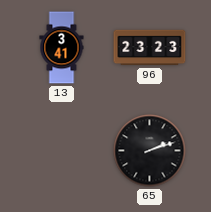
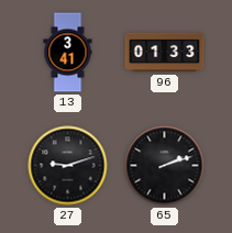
96: 23:23 -> 01:33 (165, 53)
27: none -> 9:12 (68, 166)
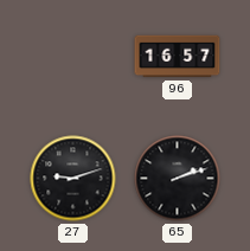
13: 3:41 -> none (68, 53)
96: 01:33 -> 16:57 (178, 57)
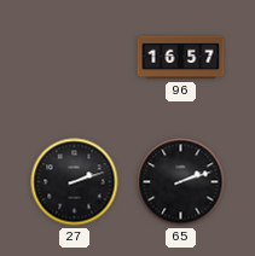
27: 9:12 -> 2:12 (75, 182)
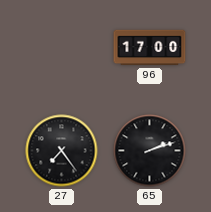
96: 16:57 -> 17:00 (150, 48)
27: 2:12 -> 7:24 (62, 151)
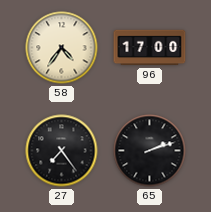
58: none -> 4:36 (62, 48)
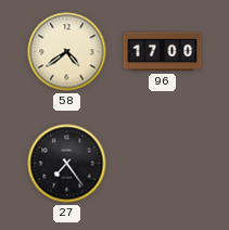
58: 4:36 -> 4:39 (67, 52)
65: 2:12 -> none (150, 151)
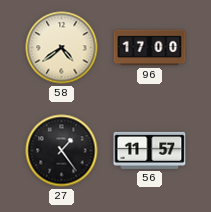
27: 7:24 -> 1:24 (62, 151)
56: none -> 11:57 (150, 150)
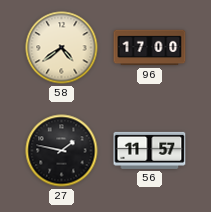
27: 1:24 -> 1:47 (62, 151)
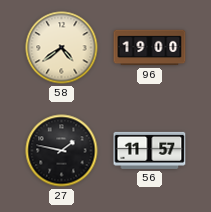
96: 17:00 -> 19:00 (150, 48)
